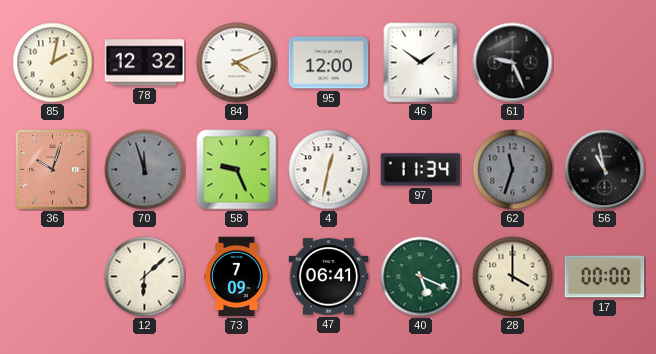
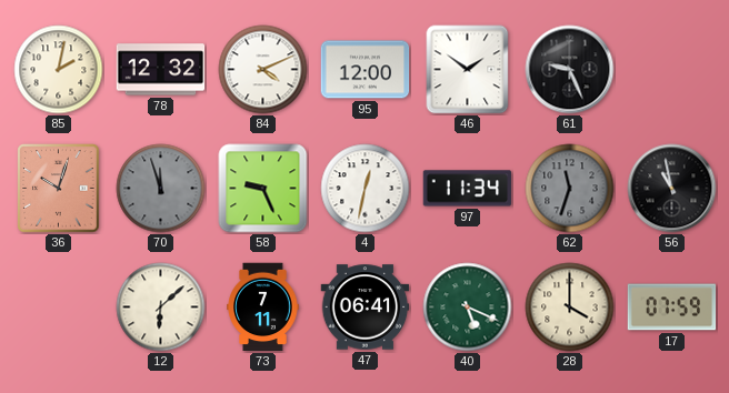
73: 7:09 -> 7:11 (263, 308)
17: 00:00 -> 07:59 (672, 308)
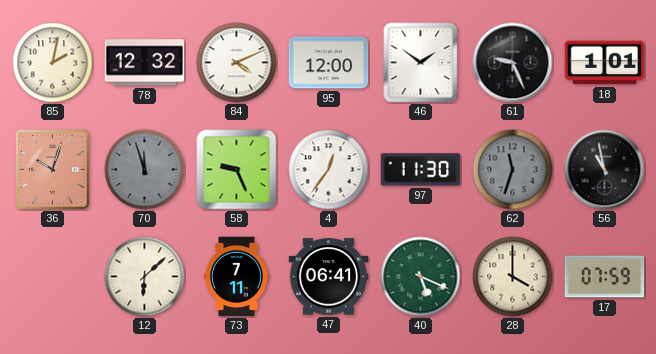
18: none -> 1:01 (605, 63)
4: 12:32 -> 12:36 (329, 170)
97: 11:34 -> 11:30 (421, 170)
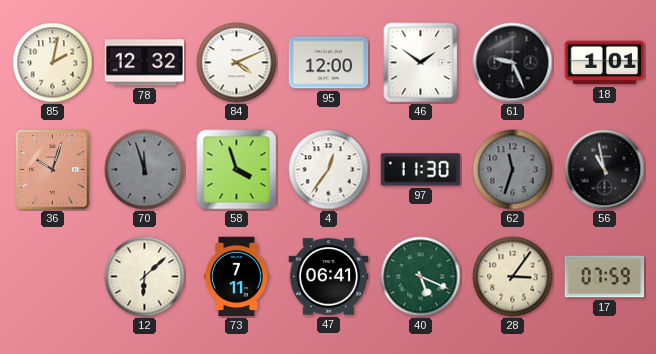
58: 9:26 -> 3:57 (237, 170)
28: 4:00 -> 3:06 (513, 277)
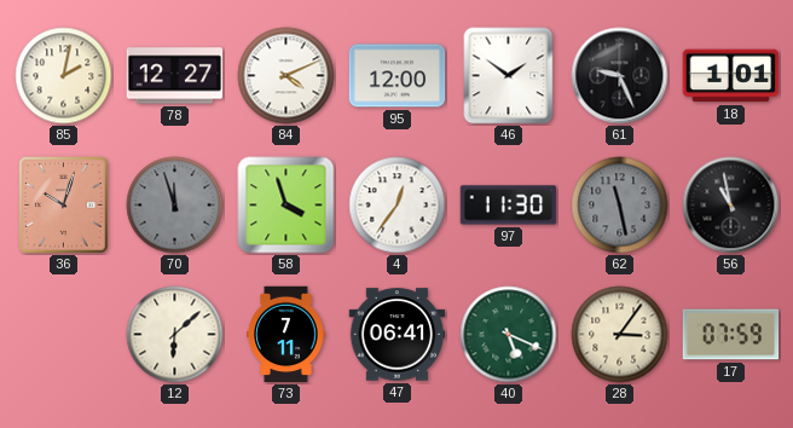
78: 12:32 -> 12:27 (175, 76)
62: 11:33 -> 11:28 (620, 206)
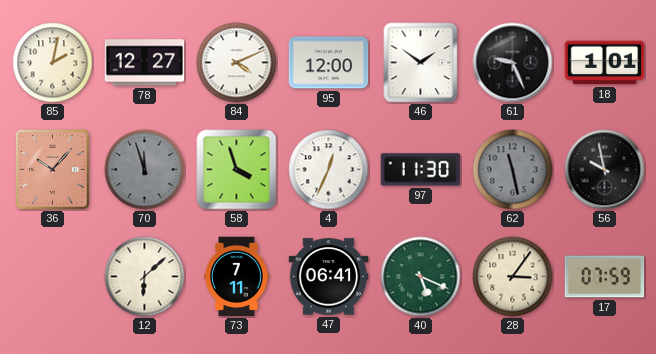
36: 10:03 -> 10:07 (53, 170)
4: 12:36 -> 12:34 (329, 170)
56: 10:58 -> 9:58 (605, 170)
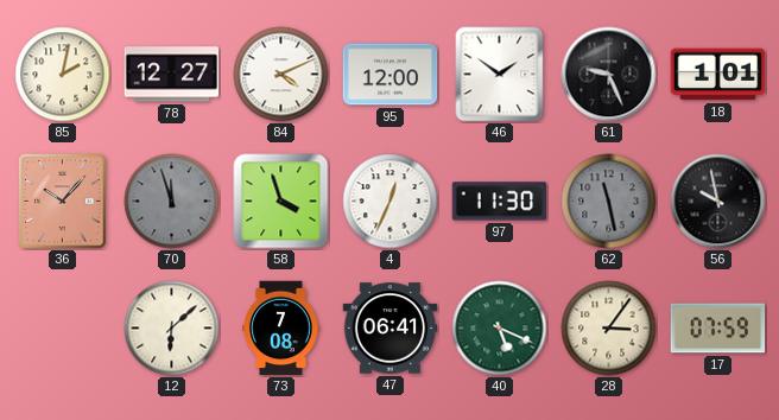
73: 7:11 -> 7:08 (281, 329)
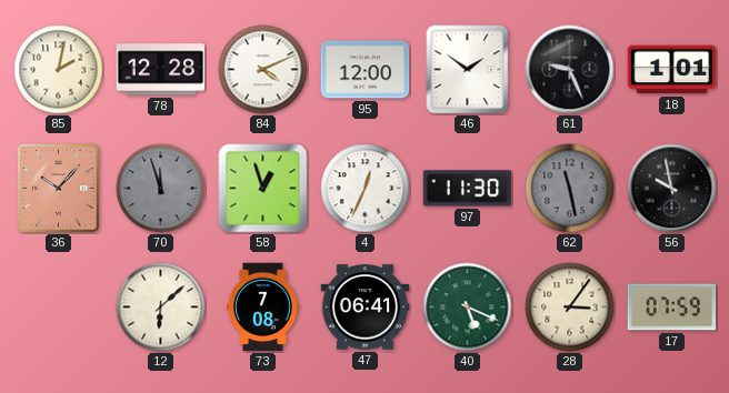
78: 12:27 -> 12:28 (161, 70)
58: 3:57 -> 12:57 (263, 189)
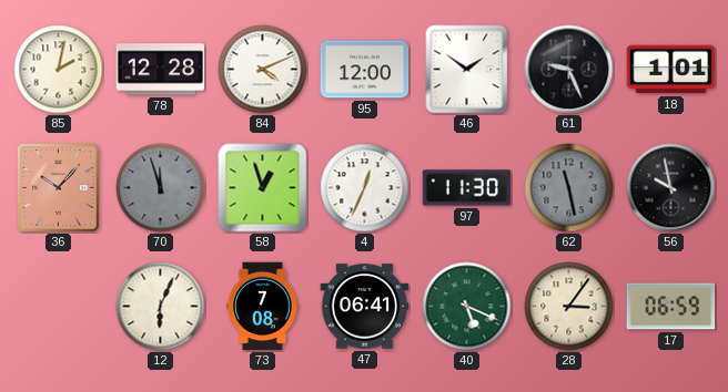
12: 6:08 -> 6:04 (161, 307)
17: 07:59 -> 06:59 (671, 307)
